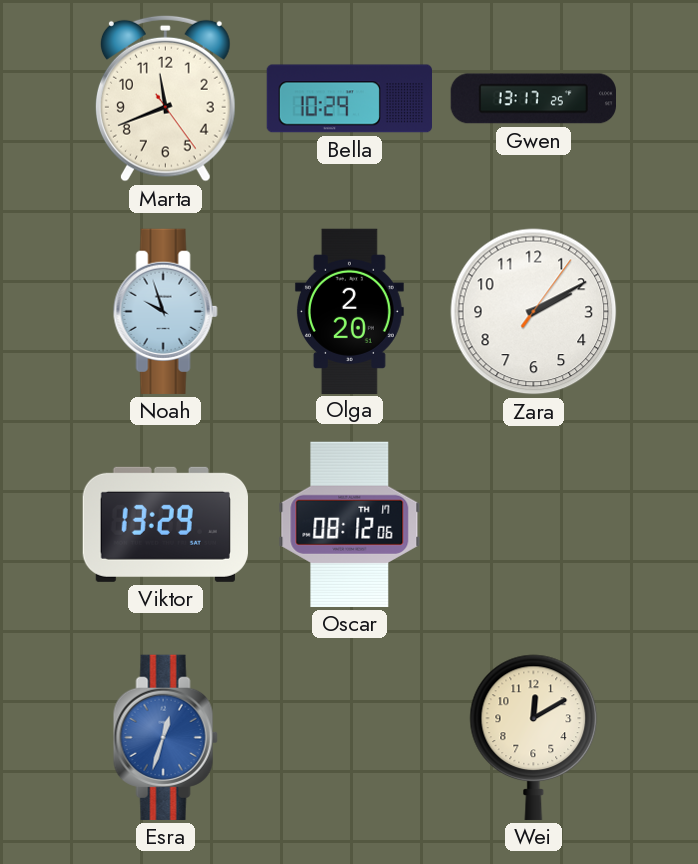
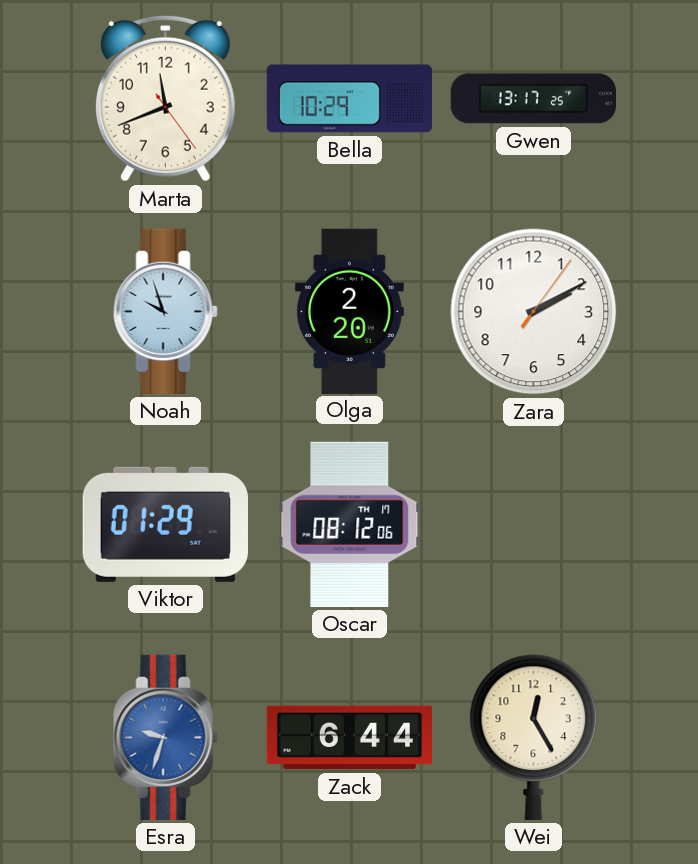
Viktor: 13:29 -> 01:29 (165, 524)
Esra: 12:33 -> 9:33 (165, 737)
Zack: none -> 6:44 (349, 738)
Wei: 12:10 -> 12:25 (534, 737)
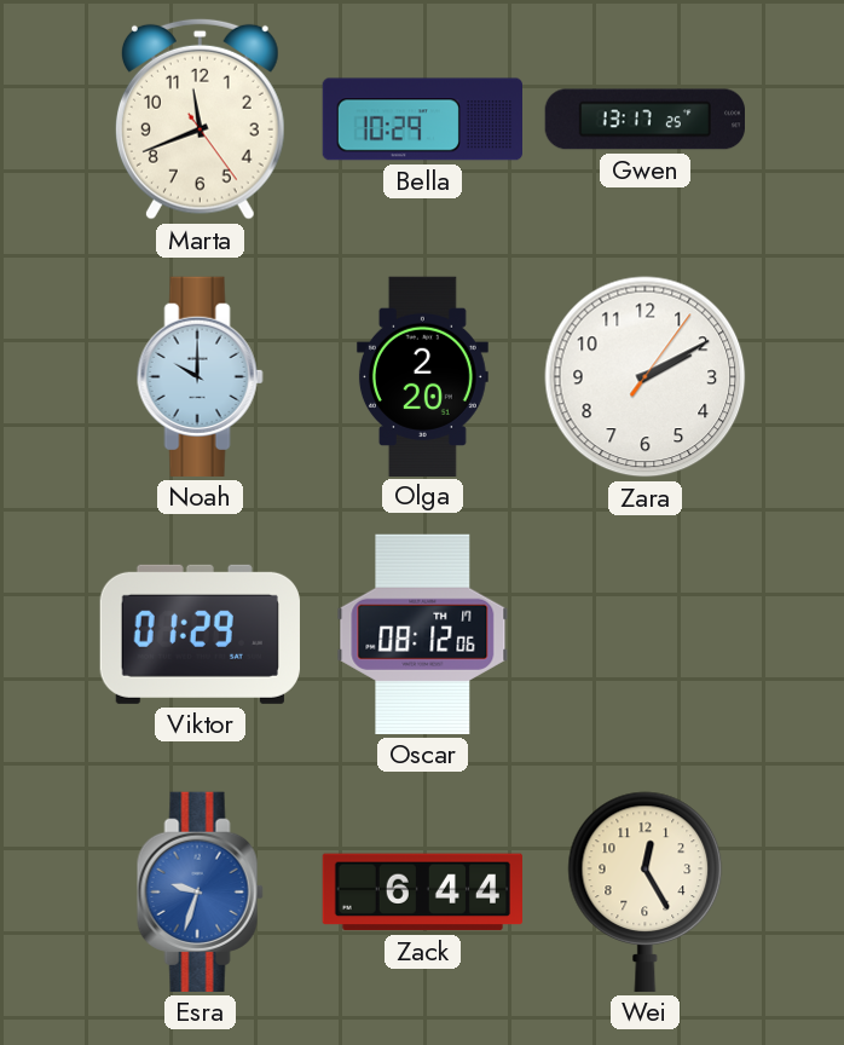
Noah: 9:57 -> 10:00 (200, 376)
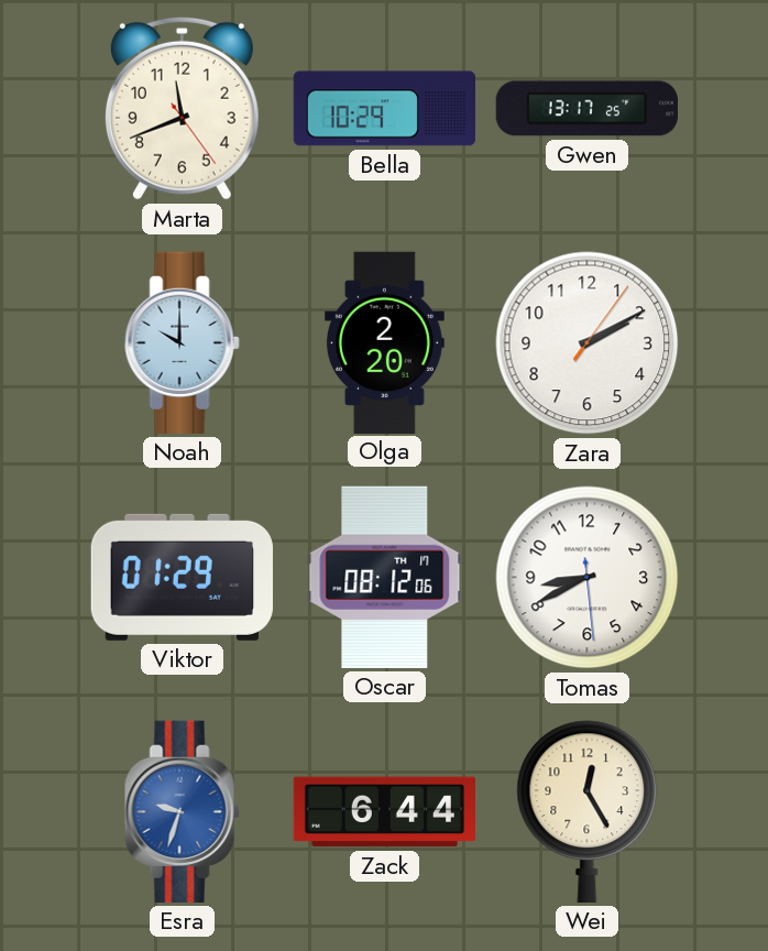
Tomas: none -> 8:40 (588, 578)
